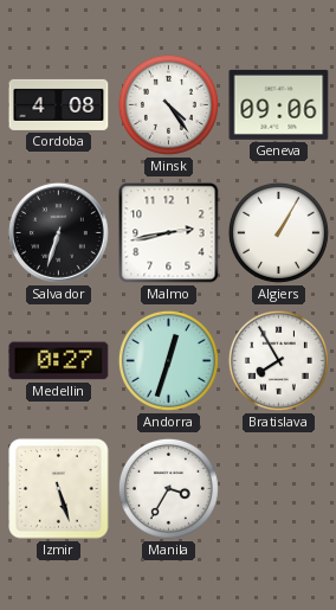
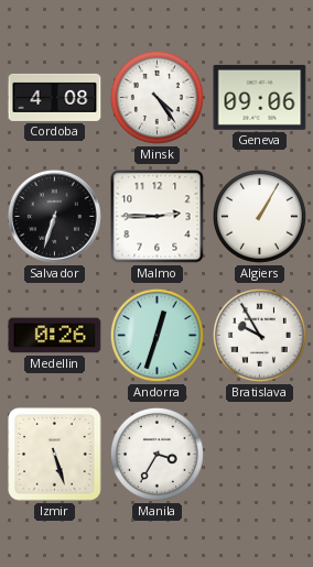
Malmo: 2:43 -> 2:45 (158, 217)
Medellin: 0:27 -> 0:26 (55, 336)
Bratislava: 7:55 -> 9:55 (259, 335)
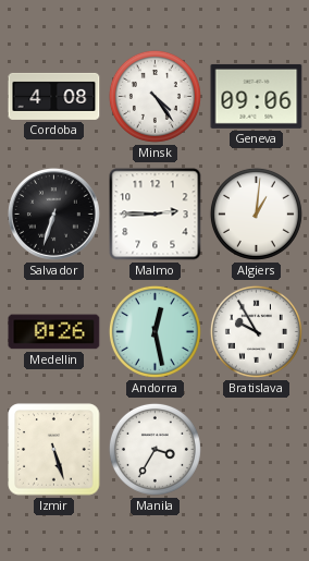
Algiers: 1:05 -> 1:01 (256, 214)
Andorra: 12:33 -> 12:28 (154, 331)
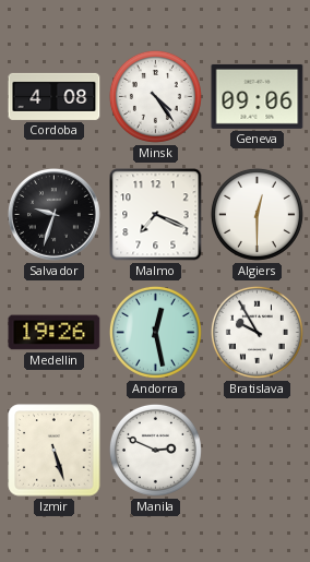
Salvador: 6:33 -> 9:33 (55, 215)
Malmo: 2:45 -> 7:19 (156, 215)
Algiers: 1:01 -> 12:30 (257, 214)
Medellin: 0:26 -> 19:26 (55, 333)
Manila: 3:35 -> 2:49 (155, 450)
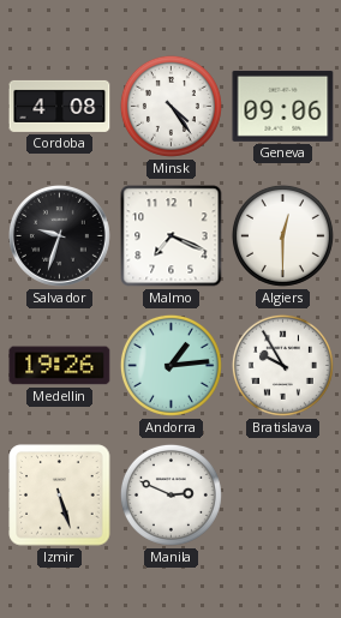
Andorra: 12:28 -> 1:14 (170, 365)
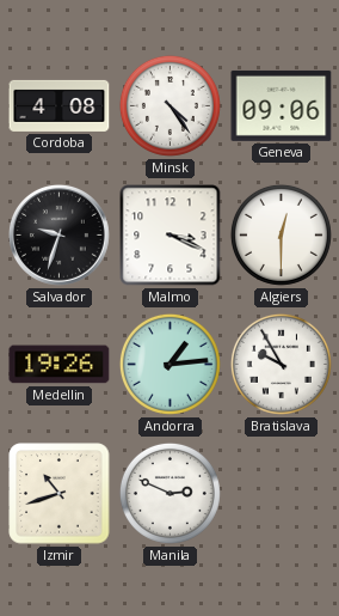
Malmo: 7:19 -> 3:19 (171, 236)
Izmir: 5:27 -> 10:42 (60, 494)
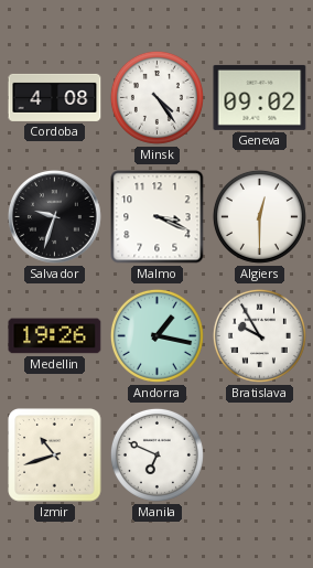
Geneva: 09:06 -> 09:02 (260, 97)
Andorra: 1:14 -> 1:17 (156, 335)
Manila: 2:49 -> 6:49 (156, 454)
